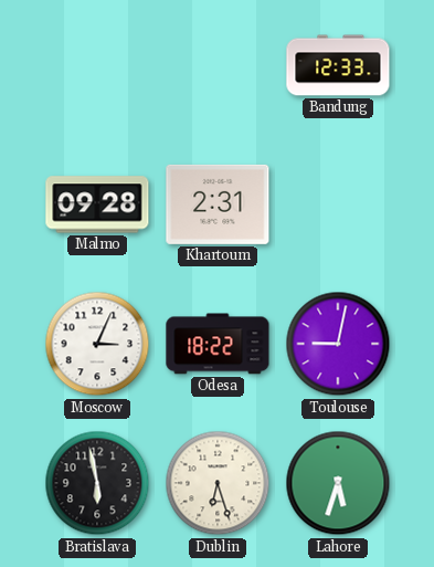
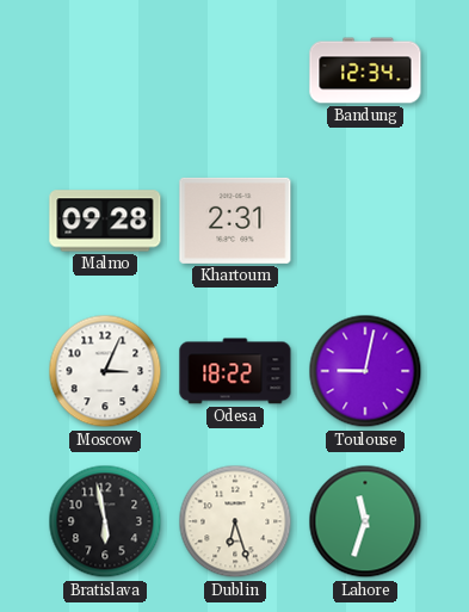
Bandung: 12:33 -> 12:34 (365, 70)
Lahore: 5:33 -> 11:33 (365, 521)
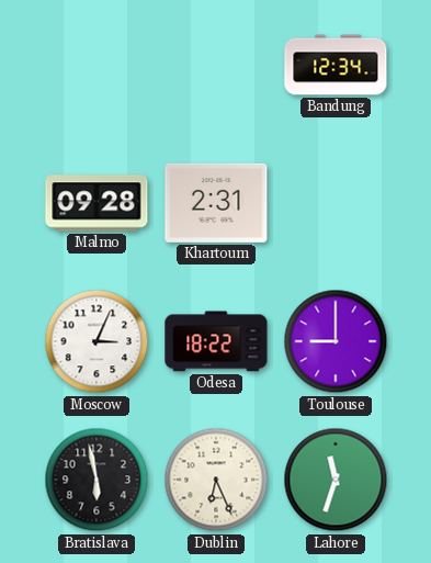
Toulouse: 9:02 -> 9:00 (336, 341)
Dublin: 6:27 -> 6:26 (216, 480)
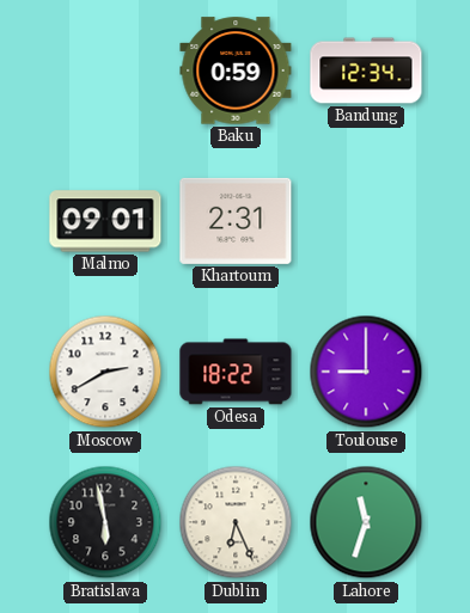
Baku: none -> 0:59 (236, 71)
Malmo: 09:28 -> 09:01 (105, 221)
Moscow: 3:04 -> 2:40 (105, 372)
